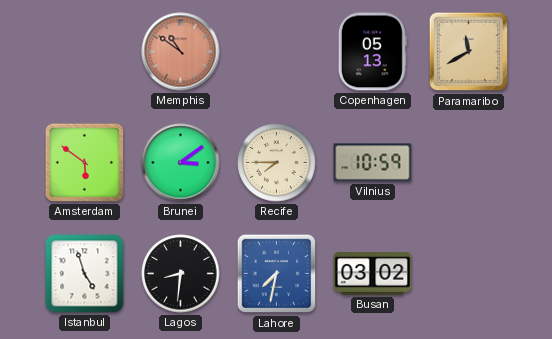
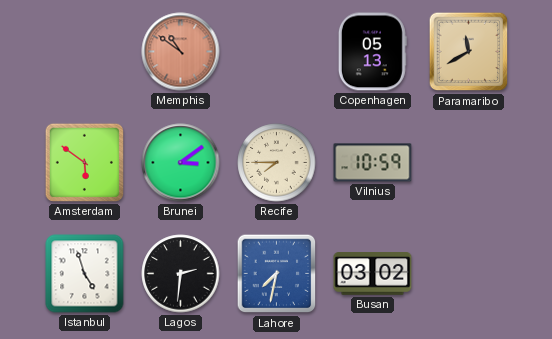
Lagos: 8:31 -> 2:31 (181, 274)
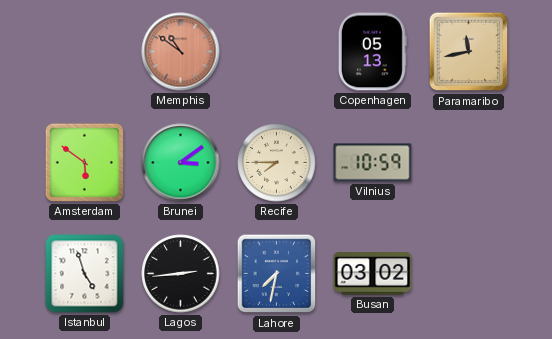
Paramaribo: 11:40 -> 11:43 (469, 52)
Lagos: 2:31 -> 2:44 (181, 274)
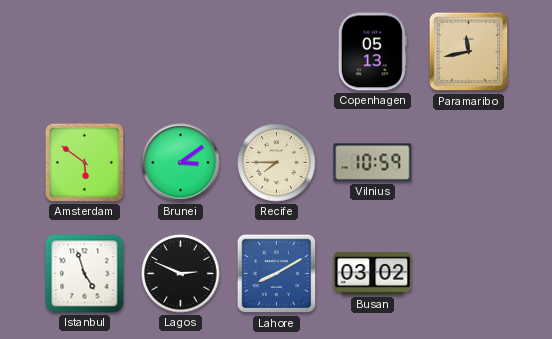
Memphis: 10:51 -> none (181, 52)
Lagos: 2:44 -> 2:49 (181, 274)
Lahore: 7:32 -> 8:10 (277, 274)
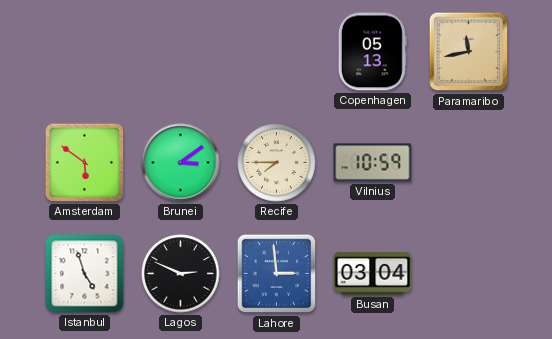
Lahore: 8:10 -> 2:59 (277, 274)
Busan: 03:02 -> 03:04 (373, 274)
